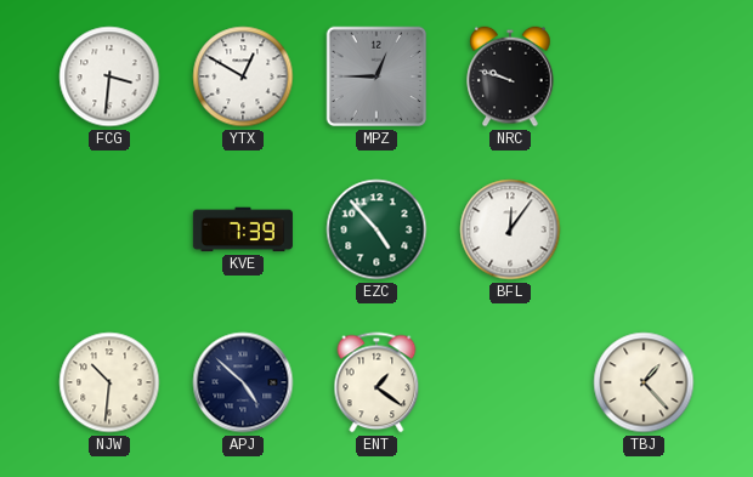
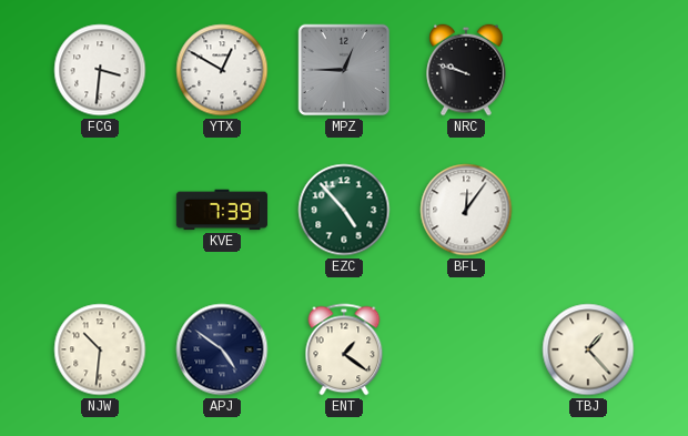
APJ: 4:52 -> 4:51 (222, 349)
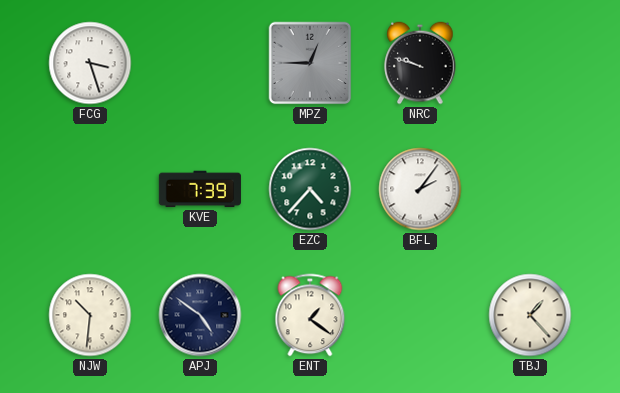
FCG: 3:31 -> 3:27 (90, 63)
YTX: 12:50 -> none (222, 70)
EZC: 4:53 -> 4:37 (310, 189)
BFL: 12:06 -> 2:06 (420, 189)
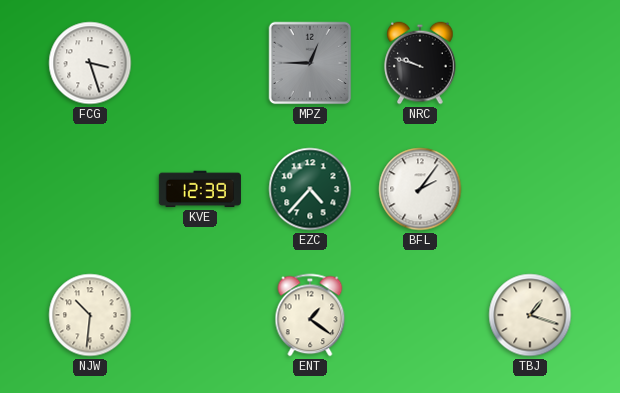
KVE: 7:39 -> 12:39 (200, 189)
APJ: 4:51 -> none (200, 315)
TBJ: 1:23 -> 1:18 (530, 315)
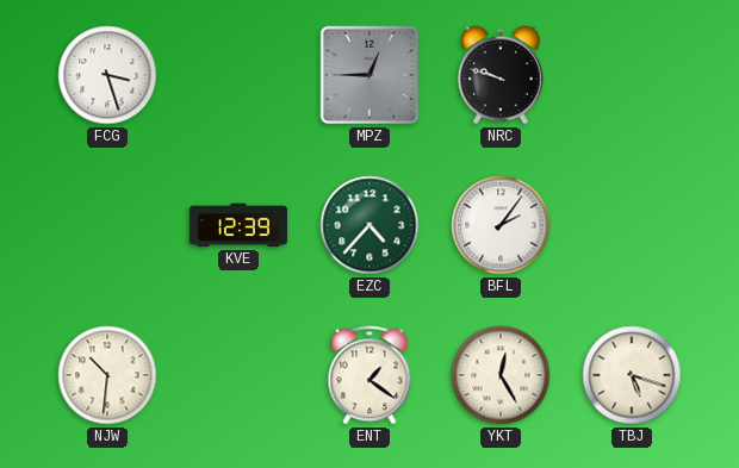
YKT: none -> 12:25 (501, 375)
TBJ: 1:18 -> 5:18 (632, 375)
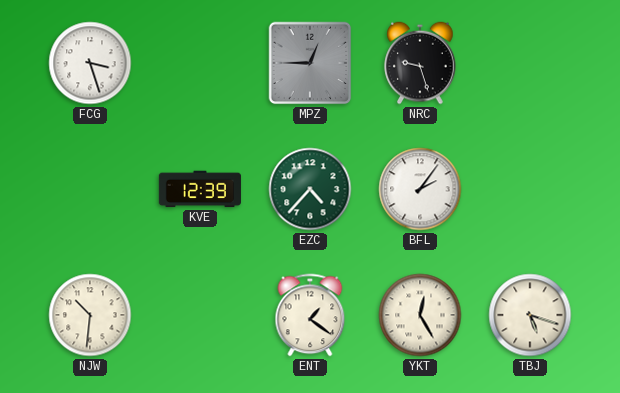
NRC: 9:48 -> 9:27 (420, 63)
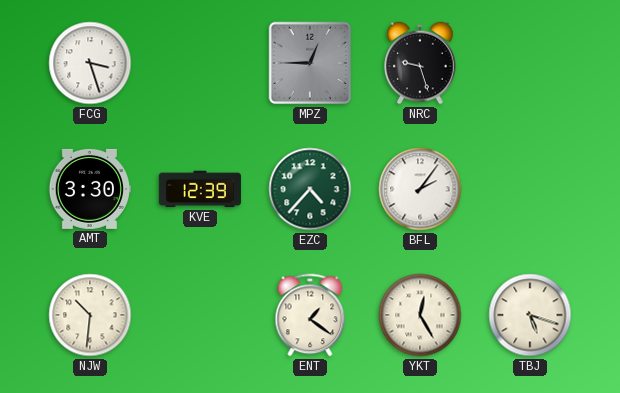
AMT: none -> 3:30 (90, 189)
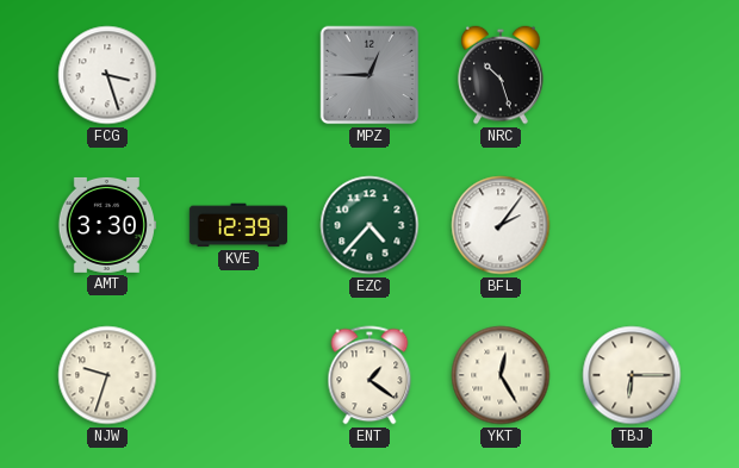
NRC: 9:27 -> 10:27 (501, 75)
NJW: 10:31 -> 9:33 (107, 375)
TBJ: 5:18 -> 6:15 (632, 375)
